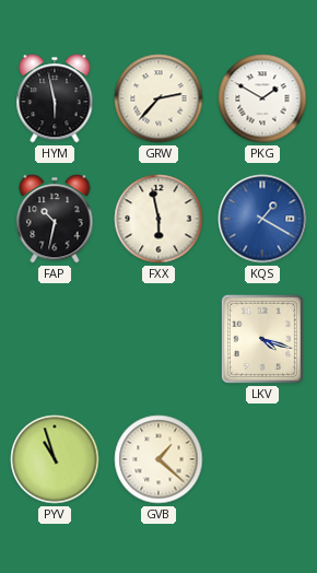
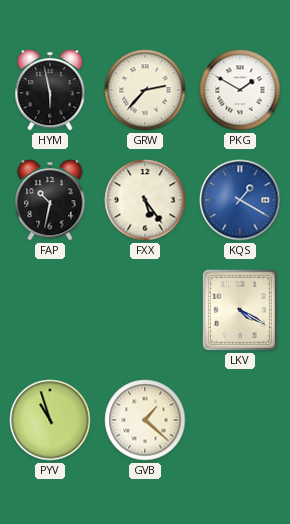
FXX: 5:58 -> 5:24 (145, 200)
LKV: 4:18 -> 4:20 (240, 310)
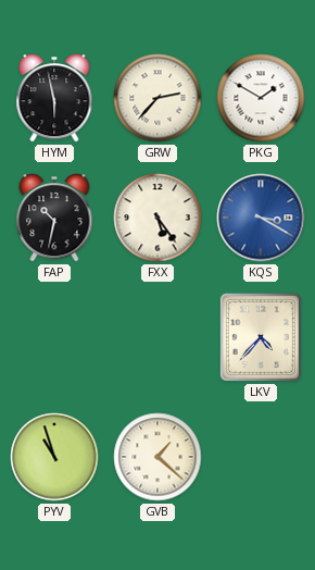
KQS: 1:20 -> 3:20 (261, 218)
LKV: 4:20 -> 4:37 (261, 337)
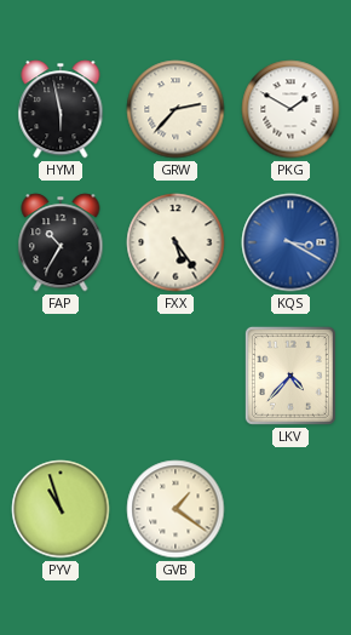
FAP: 10:32 -> 10:35 (61, 242)
GVB: 1:22 -> 1:21 (175, 509)
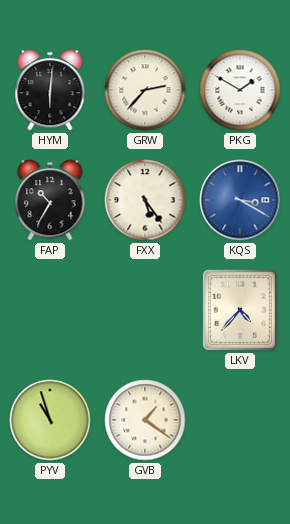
HYM: 5:58 -> 6:01 (50, 90)
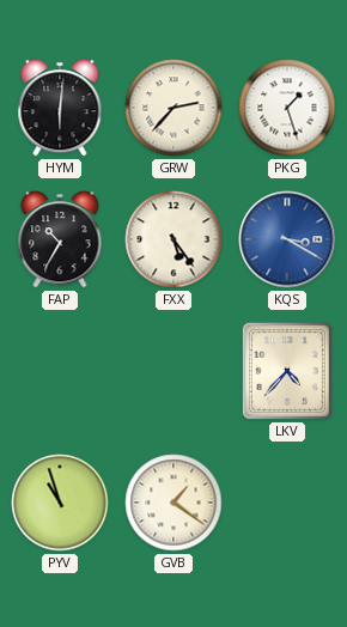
PKG: 1:50 -> 1:27 (287, 108)
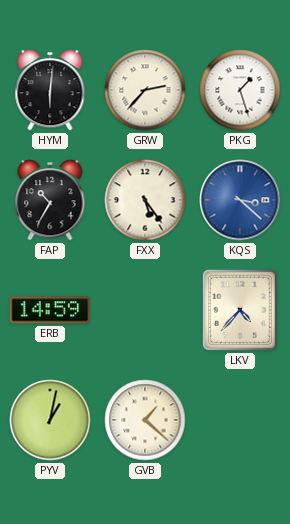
KQS: 3:20 -> 3:22 (240, 200)
ERB: none -> 14:59 (50, 310)
PYV: 10:57 -> 1:02 (50, 420)
GVB: 1:21 -> 1:22 (145, 420)
